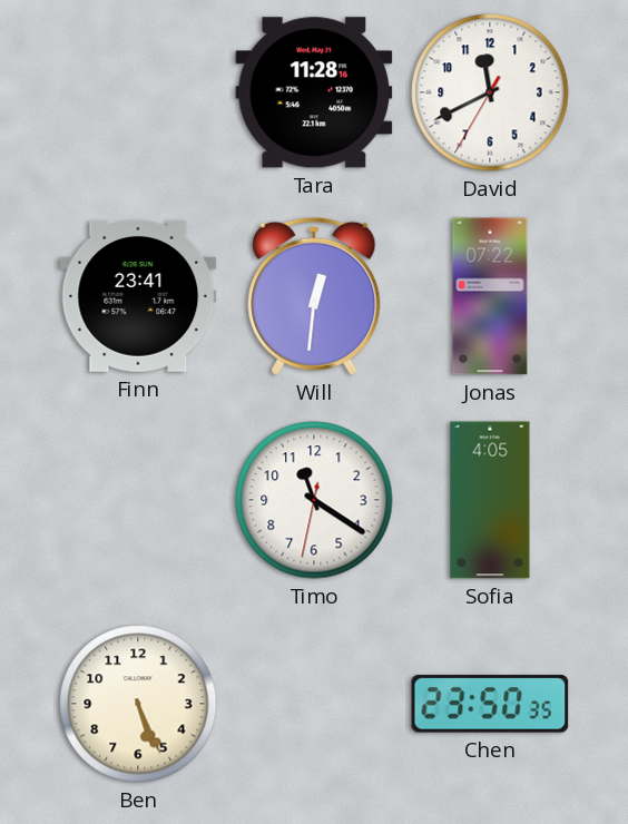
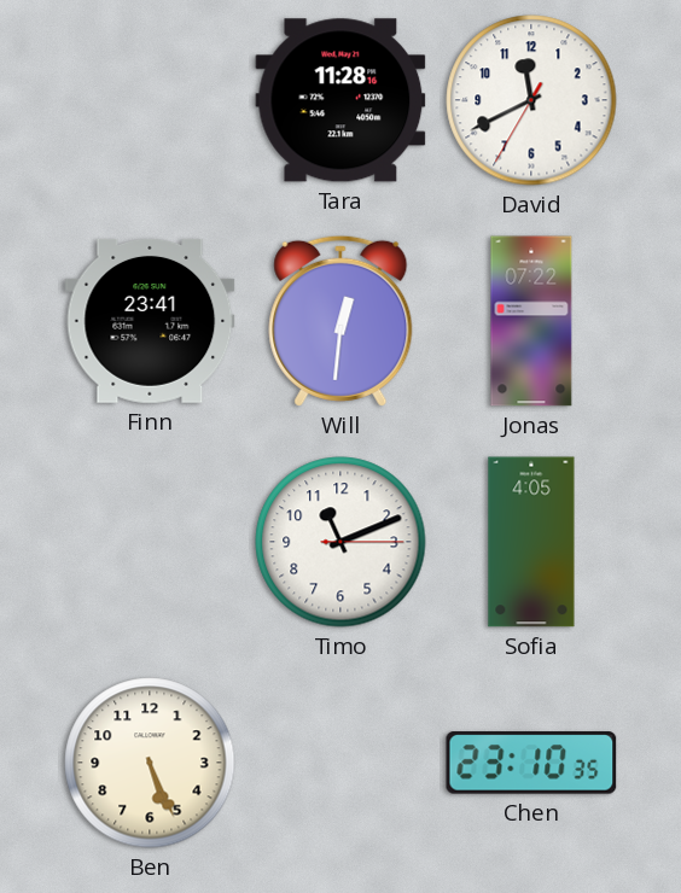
Timo: 11:20 -> 11:11 (340, 542)
Chen: 23:50 -> 23:10 (531, 763)
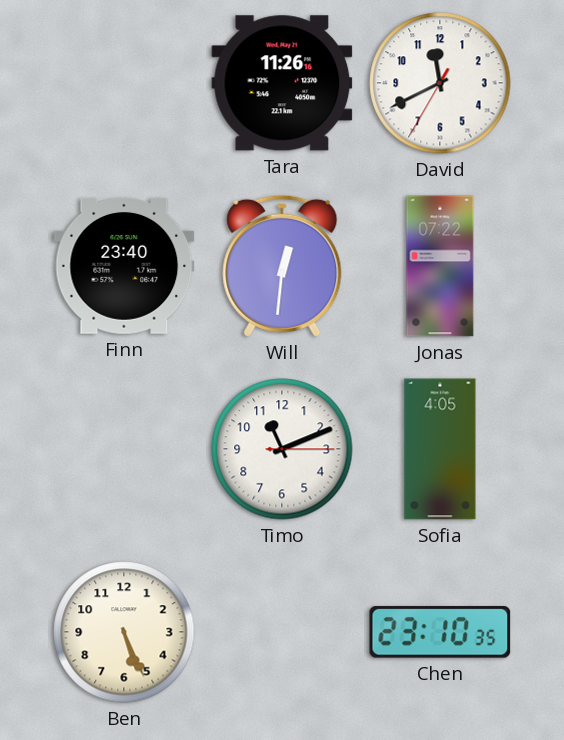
Tara: 11:28 -> 11:26 (282, 83)
Finn: 23:41 -> 23:40 (124, 266)
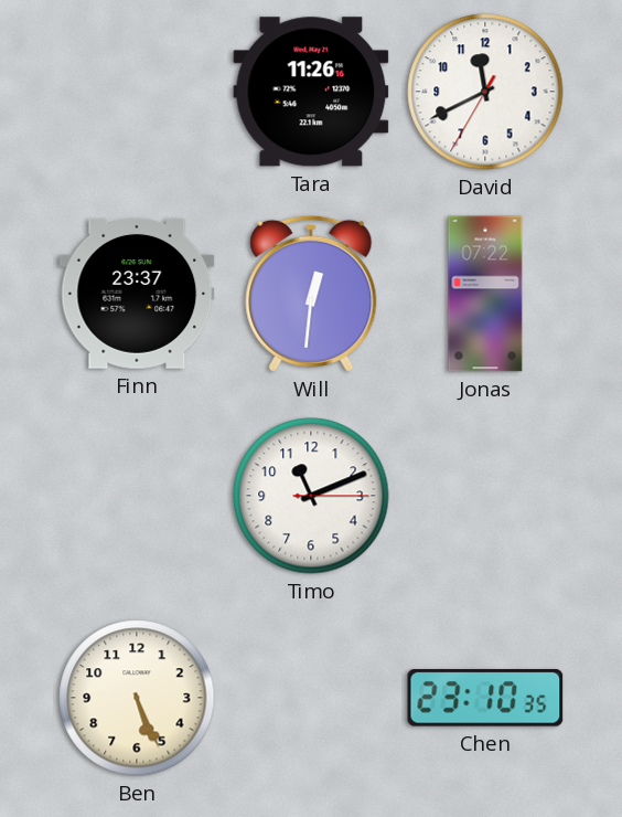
Finn: 23:40 -> 23:37 (137, 294)
Sofia: 4:05 -> none (440, 449)
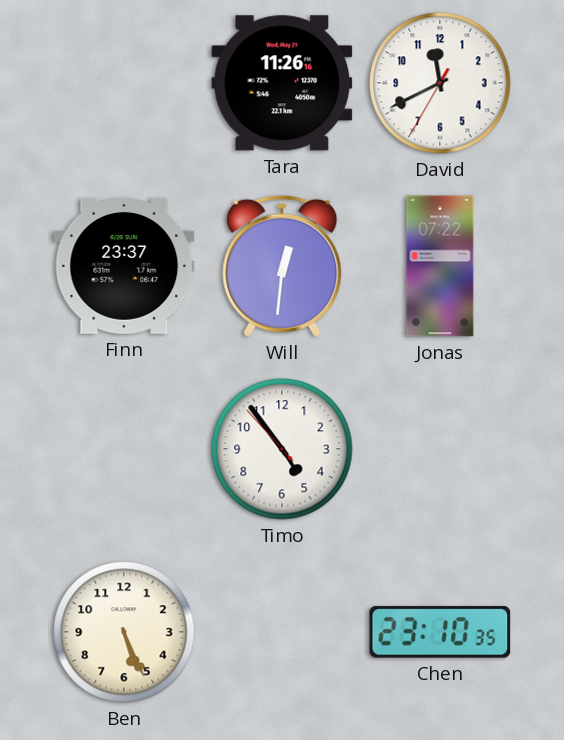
Timo: 11:11 -> 4:53 (282, 449)
